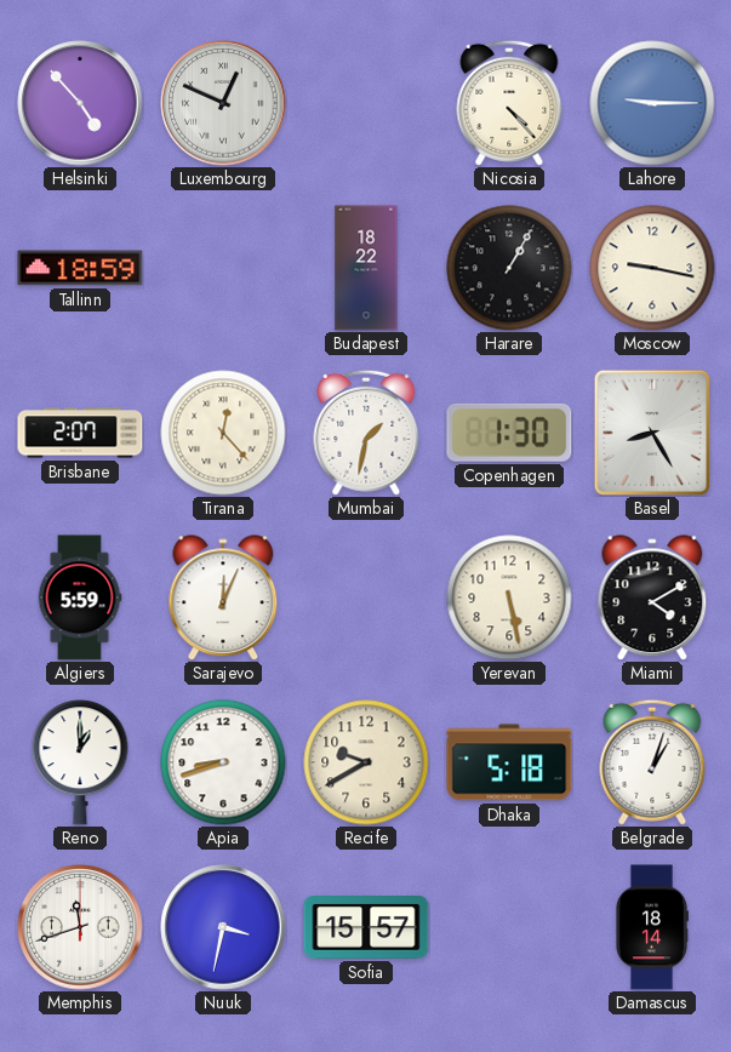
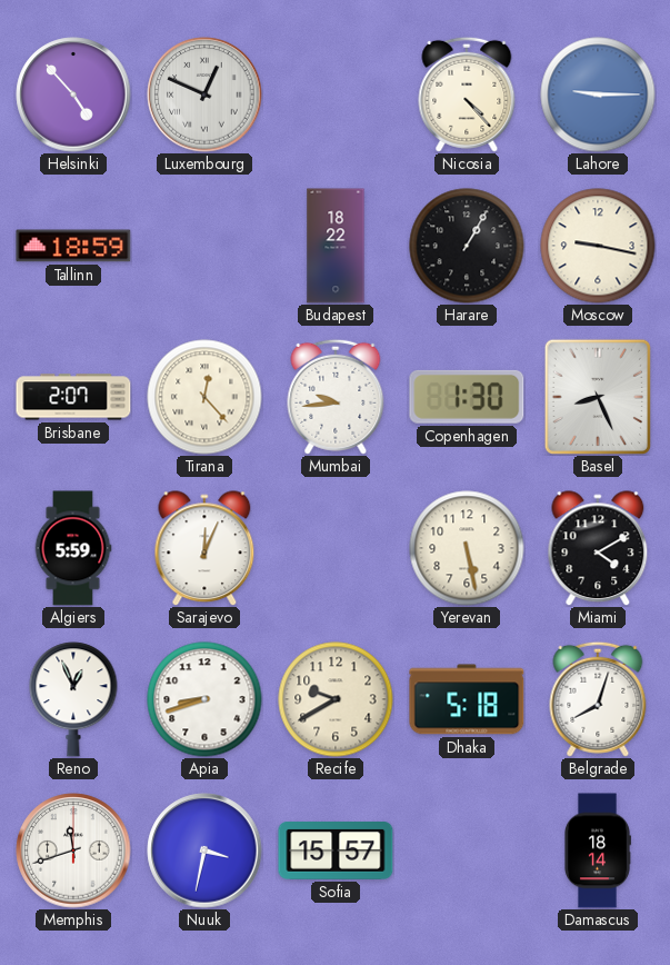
Mumbai: 1:32 -> 9:44 (336, 397)
Basel: 8:25 -> 8:26 (598, 396)
Reno: 1:00 -> 12:56 (73, 699)
Belgrade: 1:03 -> 8:03 (598, 699)
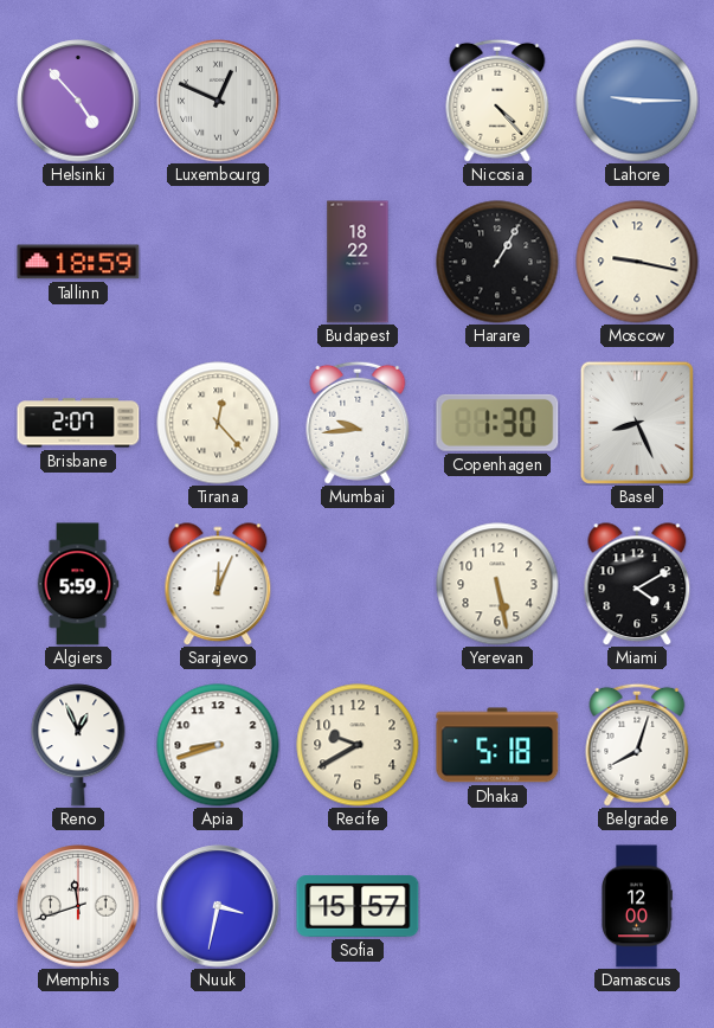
Damascus: 18:14 -> 12:00 (637, 906)
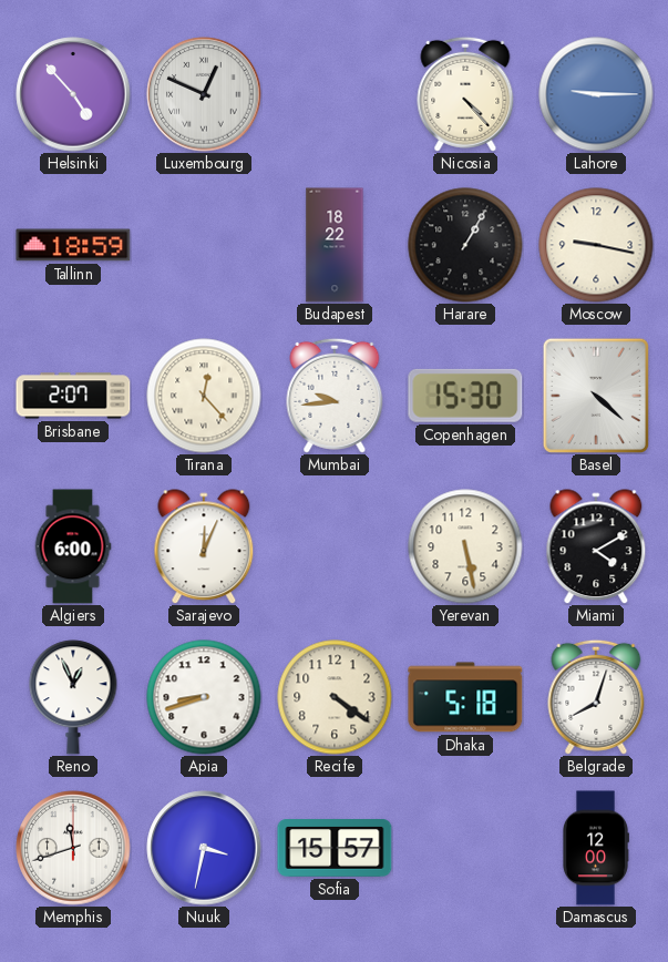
Copenhagen: 1:30 -> 15:30 (465, 396)
Basel: 8:26 -> 4:22 (596, 395)
Algiers: 5:59 -> 6:00 (73, 546)
Recife: 9:40 -> 4:21 (335, 697)
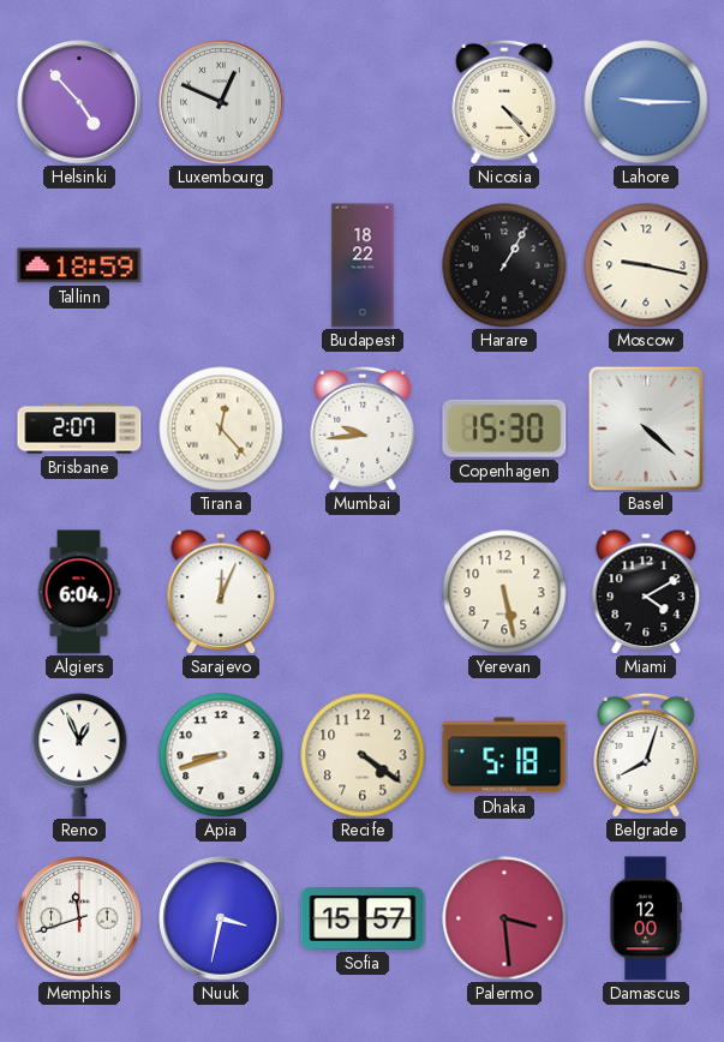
Algiers: 6:00 -> 6:04 (79, 592)
Palermo: none -> 3:29 (504, 918)
